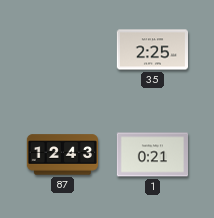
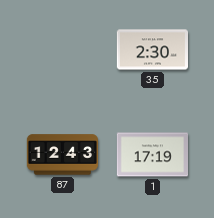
35: 2:25 -> 2:30 (152, 50)
1: 0:21 -> 17:19 (152, 155)
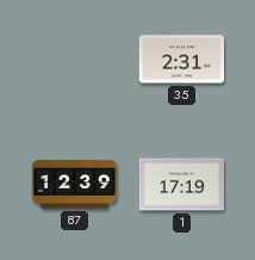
35: 2:30 -> 2:31 (181, 60)
87: 12:43 -> 12:39 (74, 185)
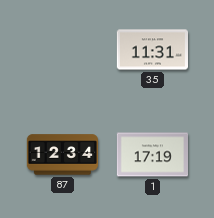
35: 2:31 -> 11:31 (152, 50)
87: 12:39 -> 12:34 (62, 155)
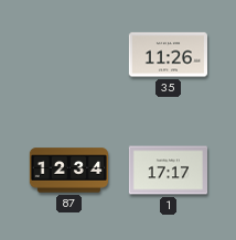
35: 11:31 -> 11:26 (168, 55)
1: 17:19 -> 17:17 (168, 171)
